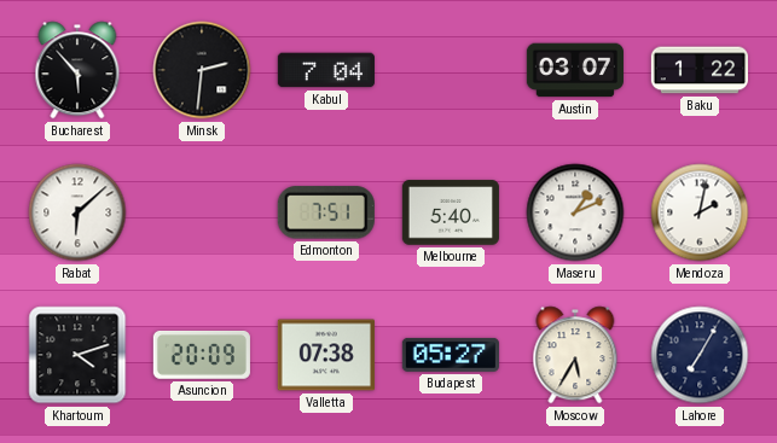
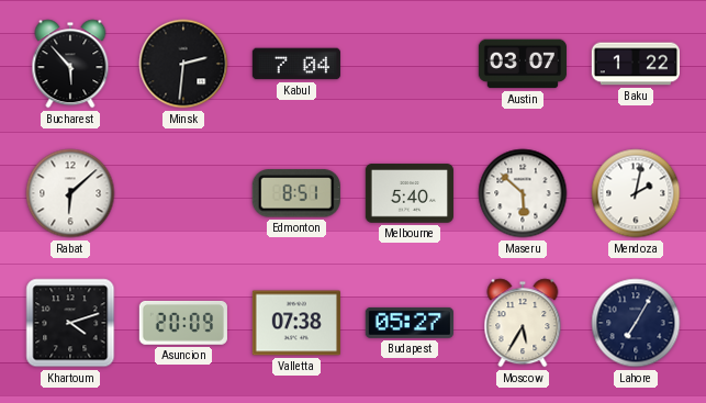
Edmonton: 7:51 -> 8:51 (296, 193)
Maseru: 1:11 -> 5:52 (523, 193)
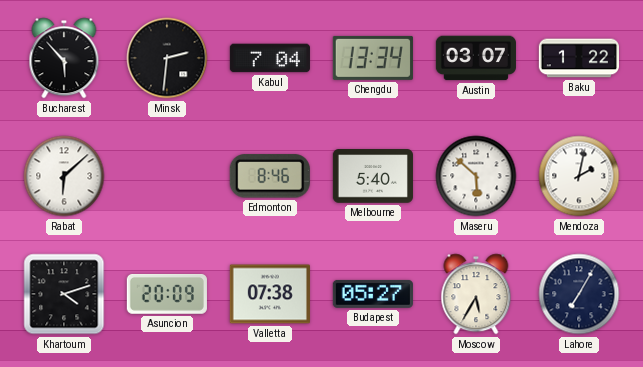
Chengdu: none -> 13:34 (373, 58)
Edmonton: 8:51 -> 8:46 (270, 176)
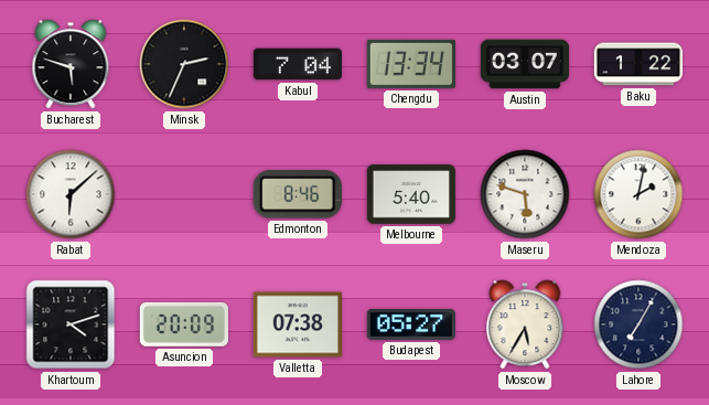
Bucharest: 5:53 -> 5:48 (71, 64)
Minsk: 2:31 -> 2:34 (184, 64)
Maseru: 5:52 -> 5:48 (525, 194)
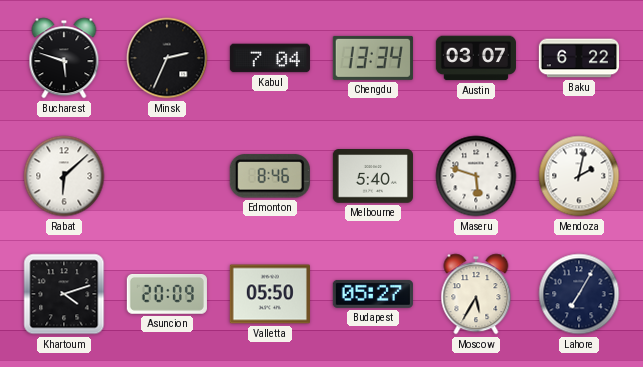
Baku: 1:22 -> 6:22 (578, 58)
Valletta: 07:38 -> 05:50 (270, 294)
